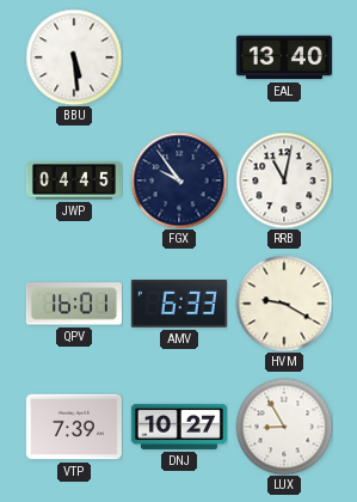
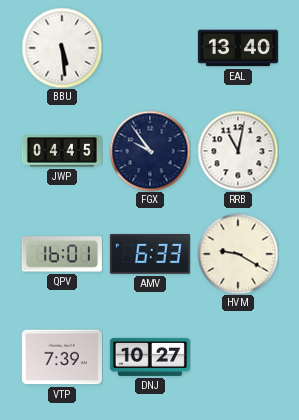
LUX: 8:55 -> none (284, 427)
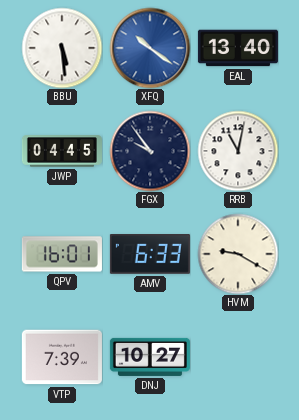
XFQ: none -> 10:21 (150, 48)
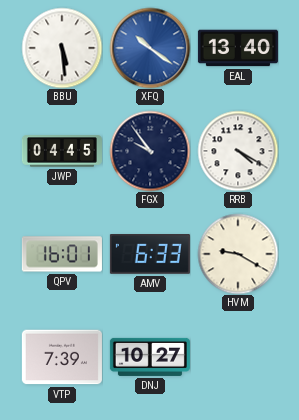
RRB: 11:02 -> 4:20 (238, 151)
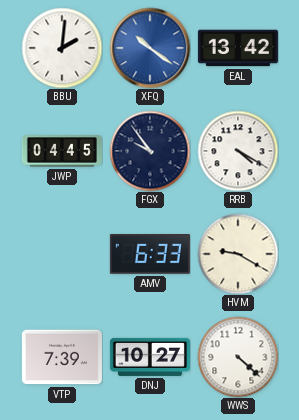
BBU: 5:29 -> 2:01 (62, 48)
EAL: 13:40 -> 13:42 (238, 48)
QPV: 16:01 -> none (62, 254)
WWS: none -> 4:22 (238, 357)
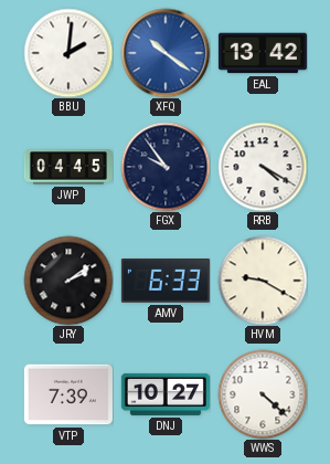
JRY: none -> 2:09 (68, 281)
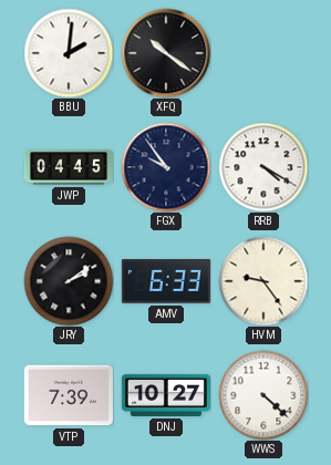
XFQ dial: blue -> black (166, 53)
EAL: 13:42 -> none (263, 53)
HVM: 9:20 -> 9:24 (263, 281)
